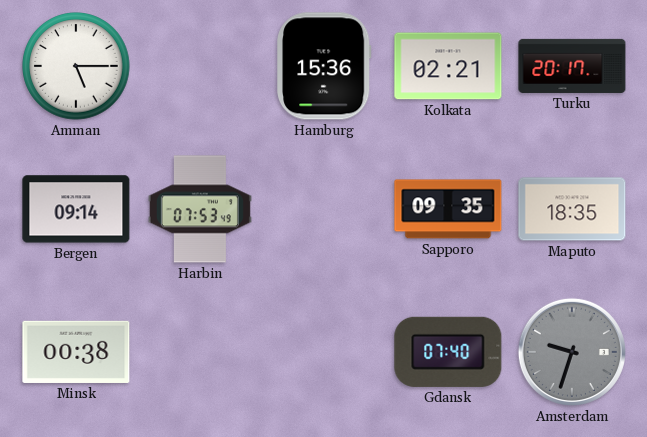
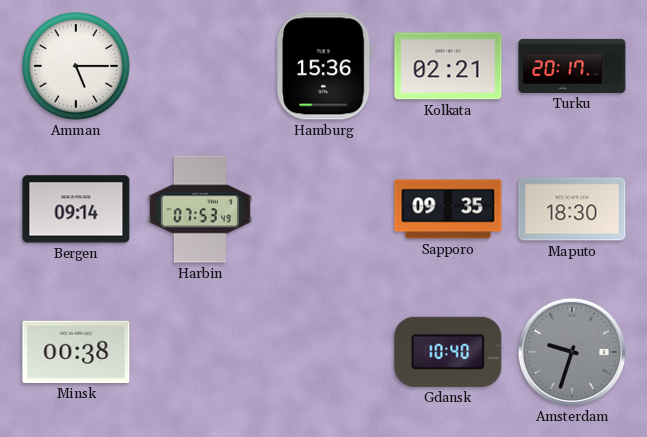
Maputo: 18:35 -> 18:30 (572, 209)
Gdansk: 07:40 -> 10:40 (448, 352)
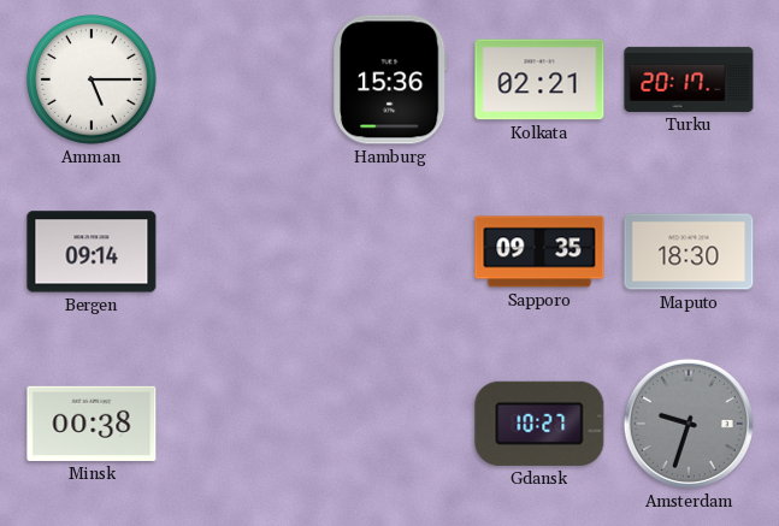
Harbin: 07:53 -> none (200, 209)
Gdansk: 10:40 -> 10:27 (539, 424)
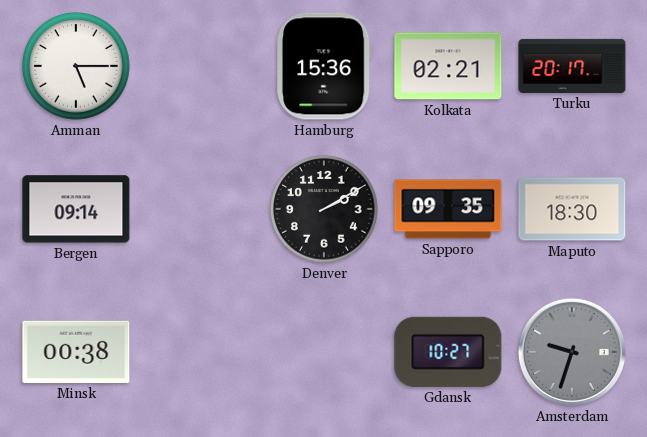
Denver: none -> 2:10 (324, 209)
